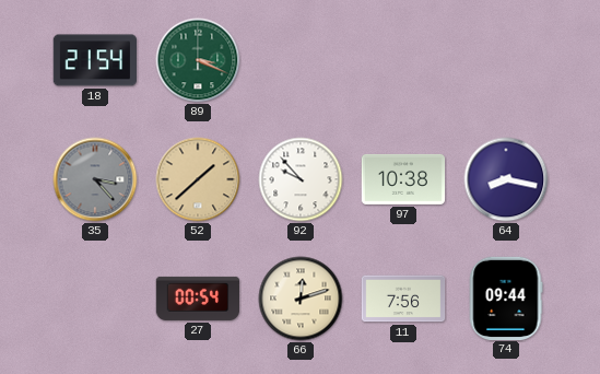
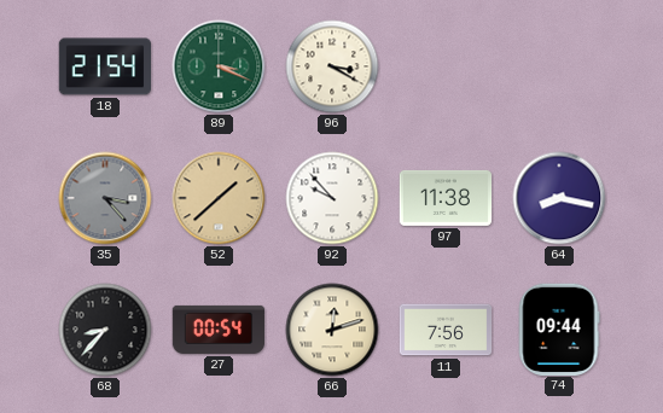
96: none -> 3:20 (332, 66)
97: 10:38 -> 11:38 (446, 198)
68: none -> 8:37 (105, 330)
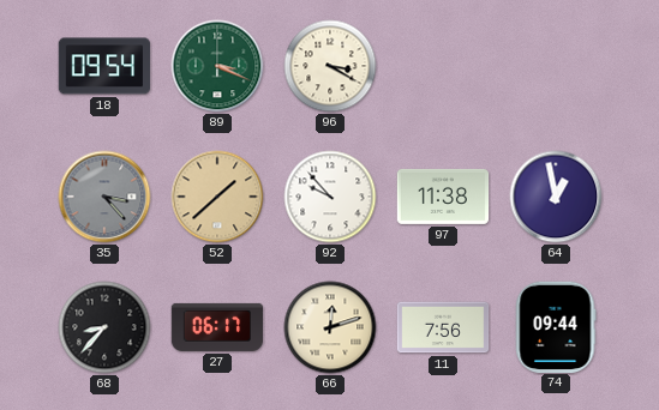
18: 21:54 -> 09:54 (104, 66)
64: 8:17 -> 12:58 (556, 197)
27: 00:54 -> 06:17 (217, 327)
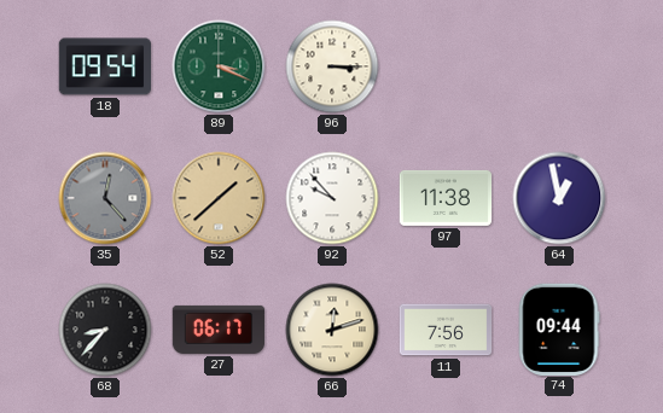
96: 3:20 -> 3:15 (332, 66)
35: 3:23 -> 12:23 (105, 198)
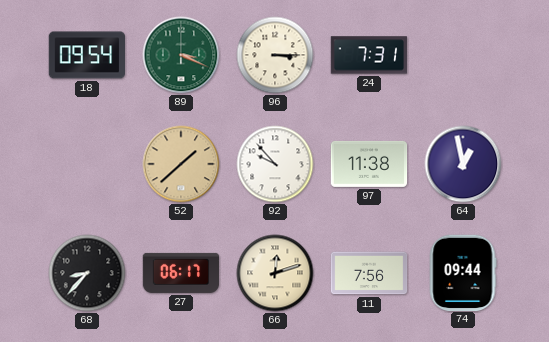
24: none -> 7:31 (369, 55)
35: 12:23 -> none (105, 198)
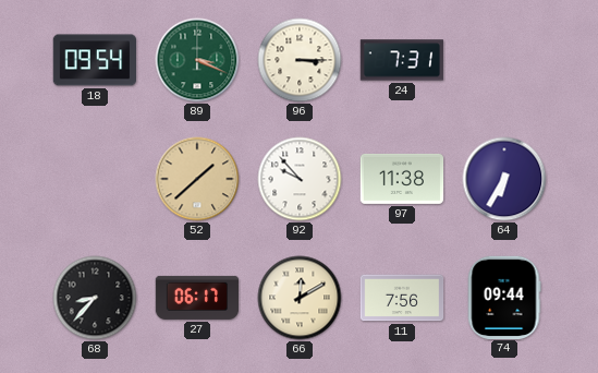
64: 12:58 -> 6:35 (504, 179)
66: 12:12 -> 12:10 (300, 298)
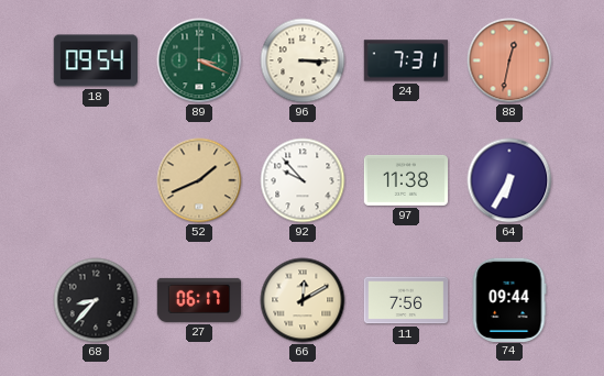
88: none -> 12:32 (509, 60)
52: 1:38 -> 1:41 (199, 180)
